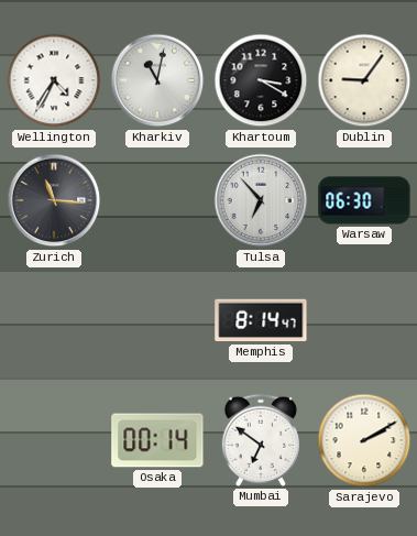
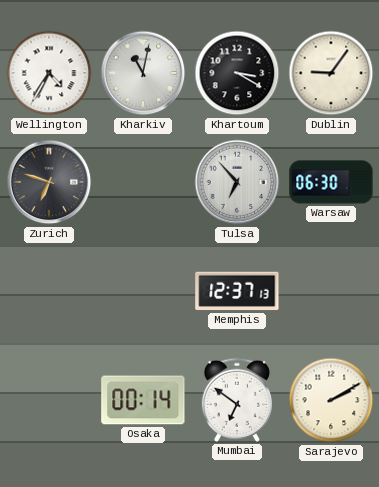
Zurich: 11:16 -> 6:48 (49, 182)
Memphis: 8:14 -> 12:37 (237, 291)
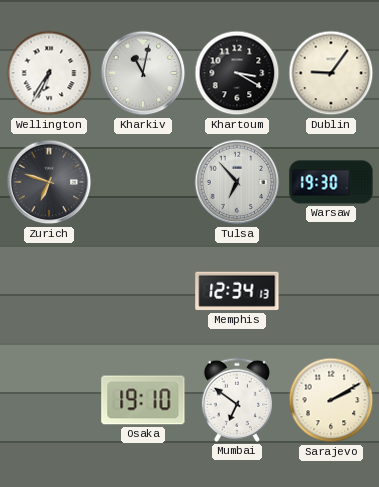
Wellington: 4:35 -> 6:35 (49, 73)
Warsaw: 06:30 -> 19:30 (331, 182)
Memphis: 12:37 -> 12:34 (237, 291)
Osaka: 00:14 -> 19:10 (143, 400)
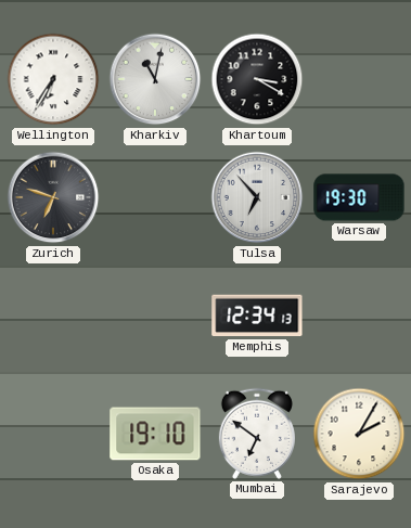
Dublin: 9:06 -> none (331, 73)
Sarajevo: 2:10 -> 2:05 (359, 434)
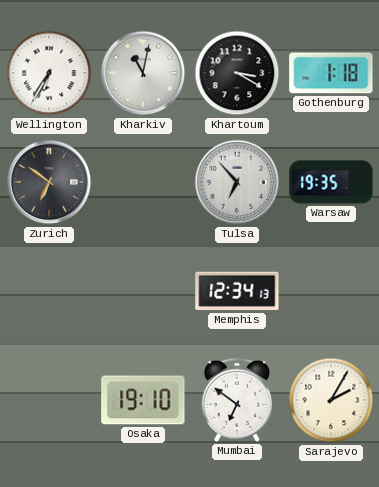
Gothenburg: none -> 1:18 (331, 73)
Zurich: 6:48 -> 6:51 (49, 182)
Warsaw: 19:30 -> 19:35 (331, 182)
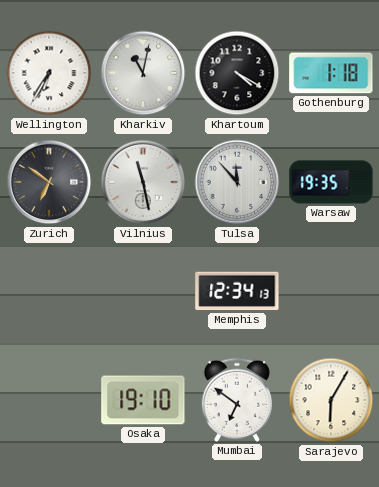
Khartoum: 3:20 -> 4:20 (237, 73)
Vilnius: none -> 11:28 (143, 182)
Tulsa: 6:53 -> 11:53 (237, 182)
Sarajevo: 2:05 -> 6:05 (331, 400)
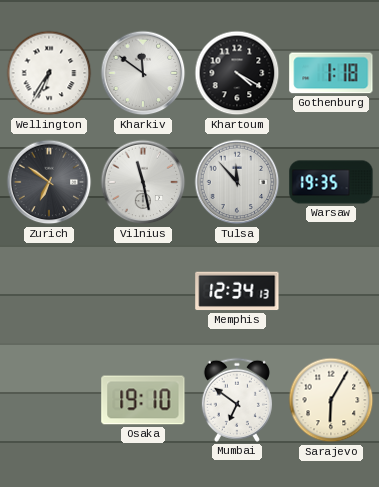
Kharkiv: 11:02 -> 11:51 (143, 73)
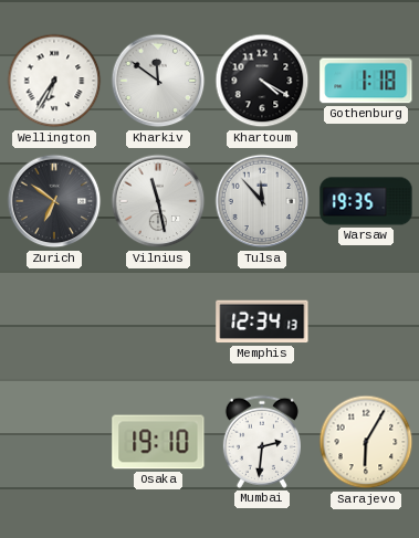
Mumbai: 6:51 -> 2:31 (262, 442)
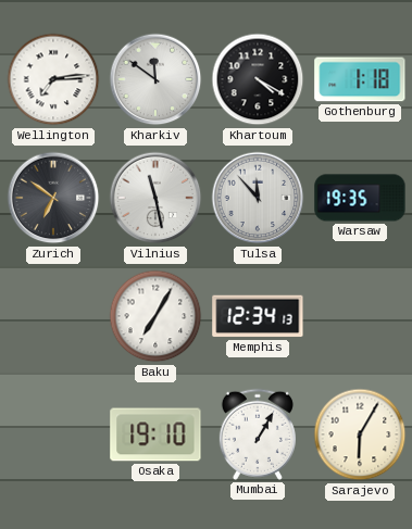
Wellington: 6:35 -> 7:14 (53, 79)
Baku: none -> 7:05 (155, 316)
Mumbai: 2:31 -> 1:05 (258, 434)
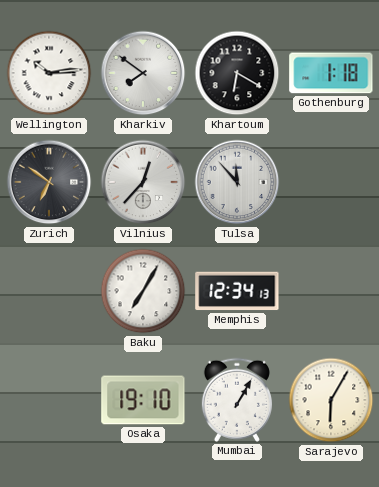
Wellington: 7:14 -> 10:14 (49, 73)
Kharkiv: 11:51 -> 7:51 (143, 73)
Khartoum: 4:20 -> 6:20 (237, 73)
Vilnius: 11:28 -> 12:37 (143, 182)
Warsaw: 19:35 -> none (360, 198)
